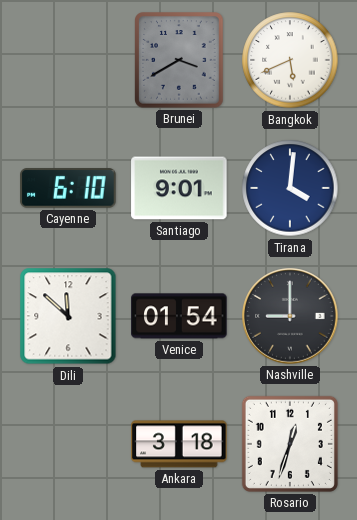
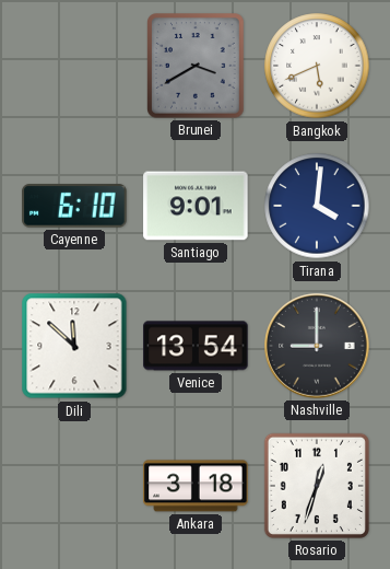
Venice: 01:54 -> 13:54 (196, 346)
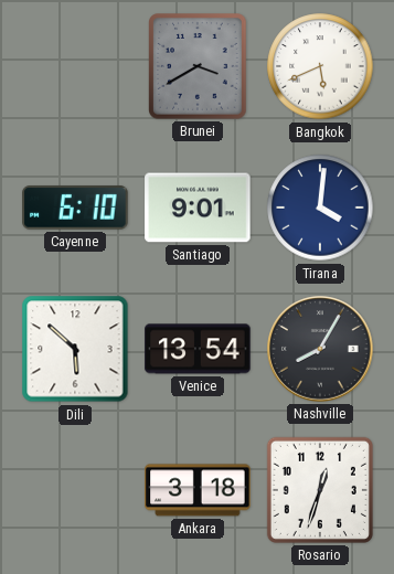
Dili: 11:52 -> 5:52 (75, 349)
Nashville: 9:00 -> 8:05 (320, 349)
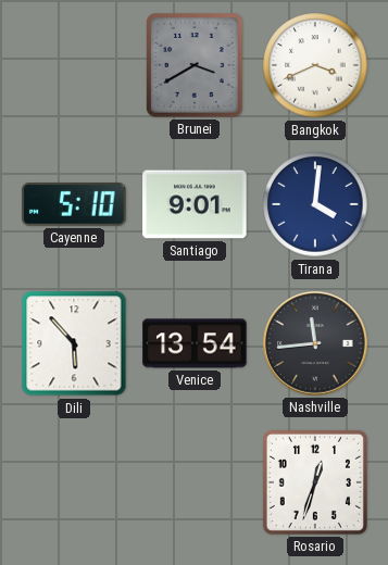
Bangkok: 5:41 -> 3:41 (315, 65)
Cayenne: 6:10 -> 5:10 (74, 204)
Dili: 5:52 -> 5:53 (74, 343)
Nashville: 8:05 -> 11:44 (315, 343)
Ankara: 3:18 -> none (198, 490)
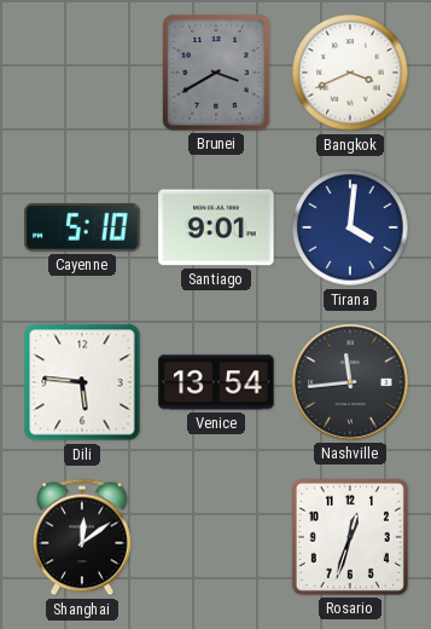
Dili: 5:53 -> 5:46 (82, 382)
Shanghai: none -> 12:09 (82, 537)
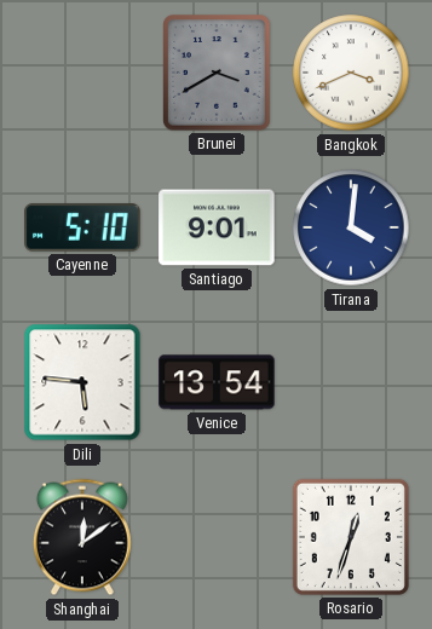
Nashville: 11:44 -> none (350, 382)
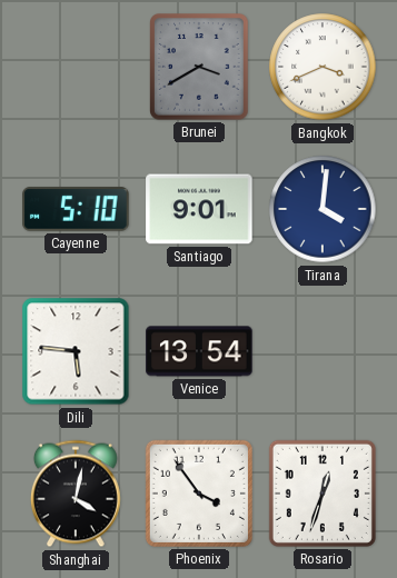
Shanghai: 12:09 -> 4:02 (76, 494)
Phoenix: none -> 3:54 (199, 494)
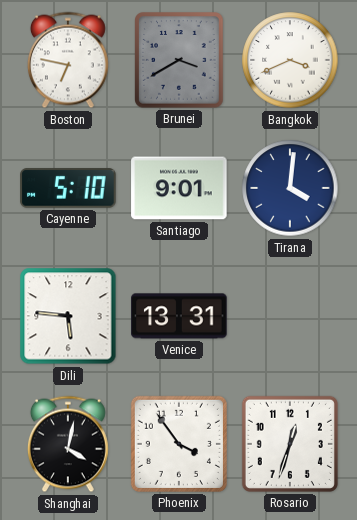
Boston: none -> 6:47 (68, 60)
Venice: 13:54 -> 13:31 (179, 316)
